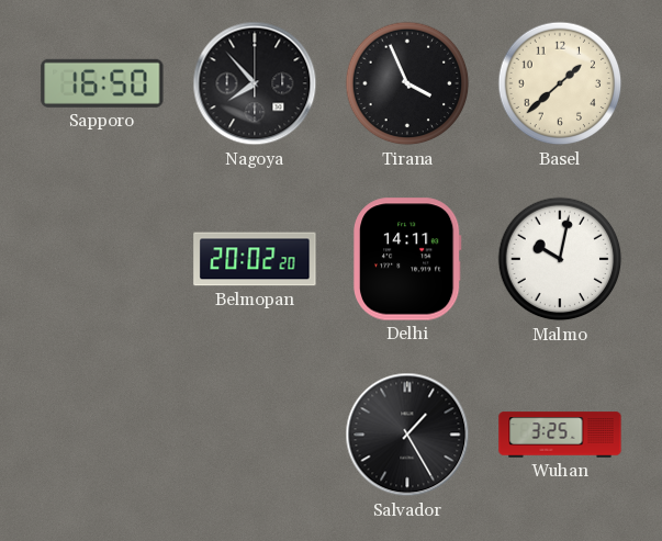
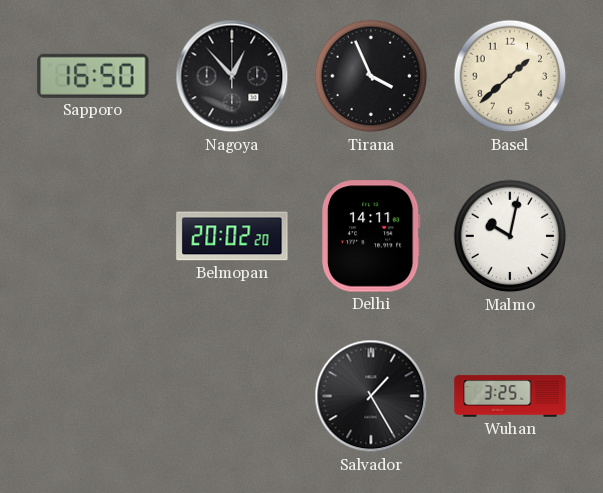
Nagoya: 7:53 -> 12:53 (232, 76)
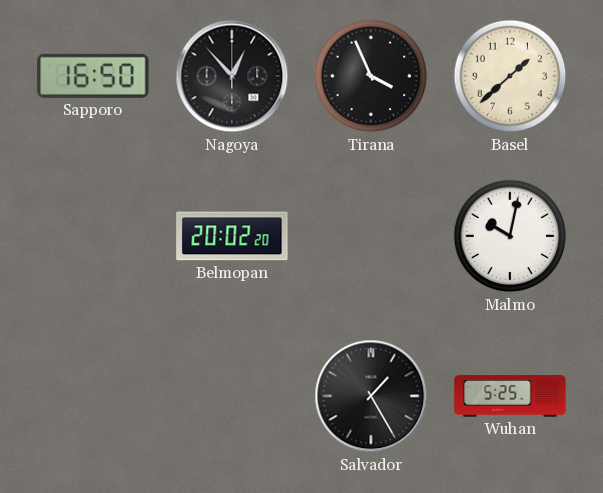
Delhi: 14:11 -> none (371, 236)
Wuhan: 3:25 -> 5:25 (510, 396)
